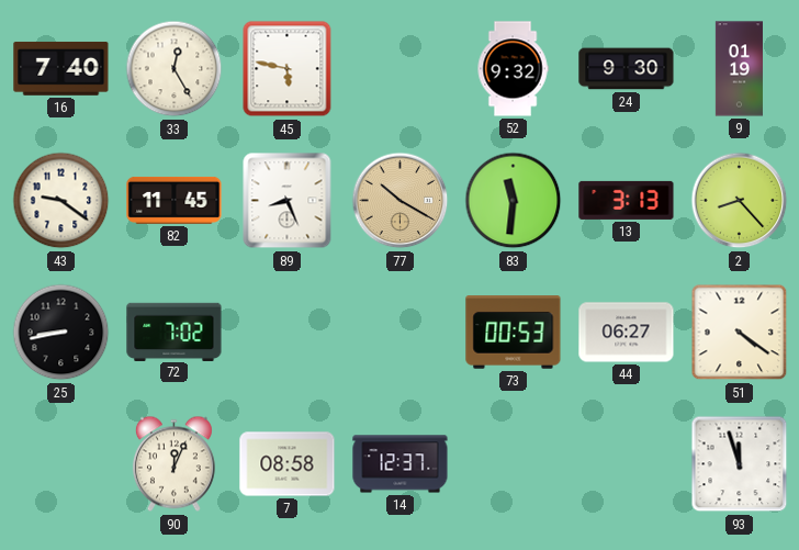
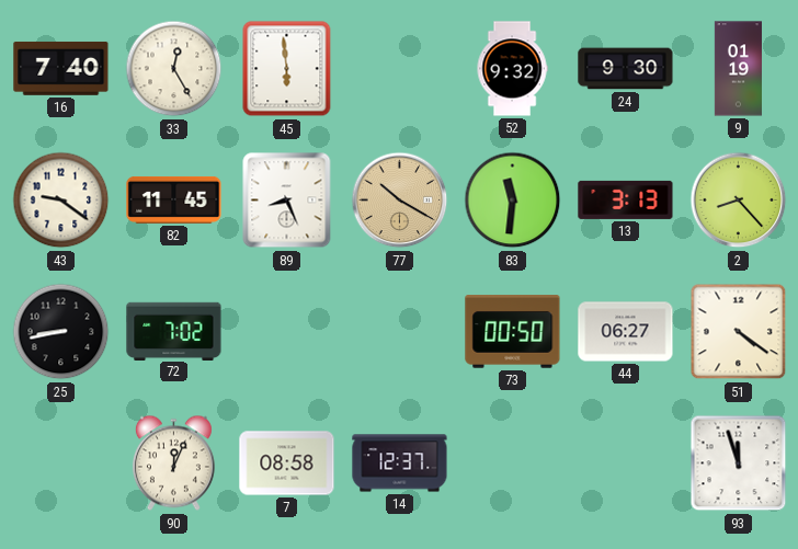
45: 5:47 -> 5:59 (287, 69)
73: 00:53 -> 00:50 (513, 332)
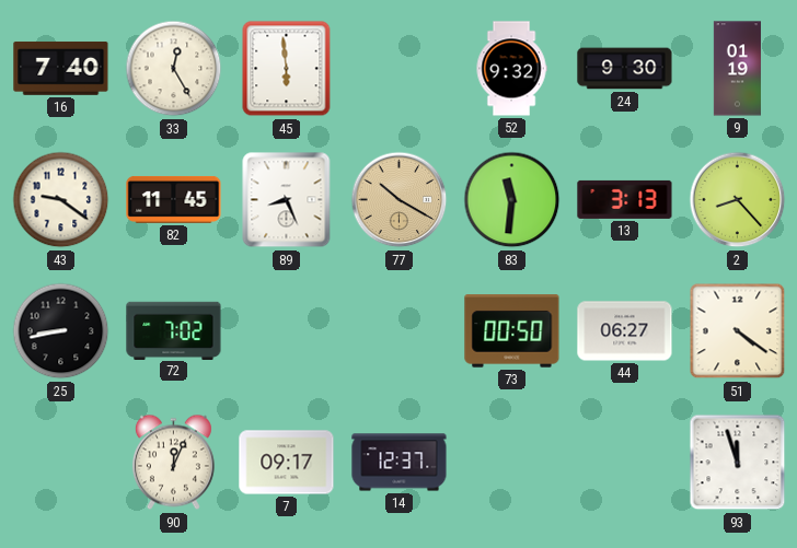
7: 08:58 -> 09:17 (287, 463)
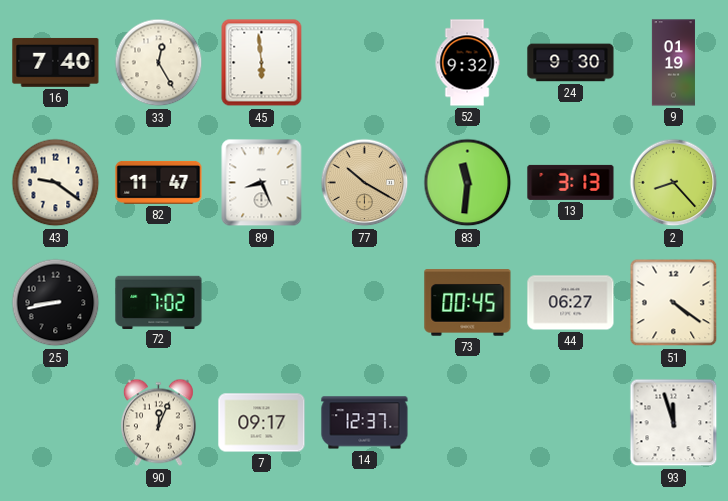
82: 11:45 -> 11:47 (159, 182)
73: 00:50 -> 00:45 (468, 303)
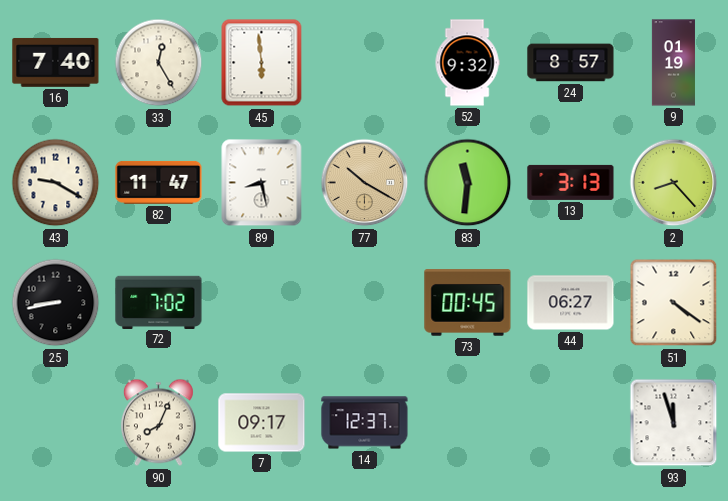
24: 9:30 -> 8:57 (571, 63)
43: 9:21 -> 9:20 (56, 183)
89: 8:26 -> 8:28 (262, 183)
90: 12:04 -> 8:04 (158, 423)
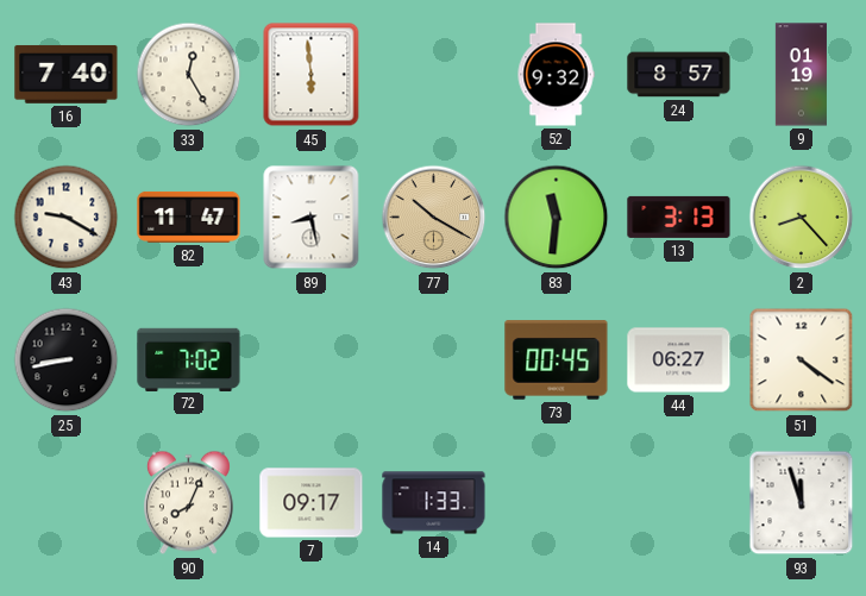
14: 12:37 -> 1:33 (434, 503)
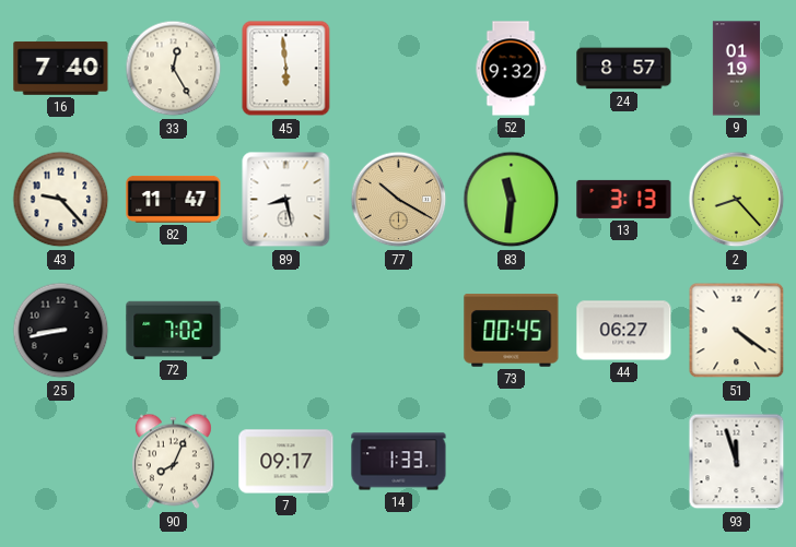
43: 9:20 -> 9:23 (61, 200)
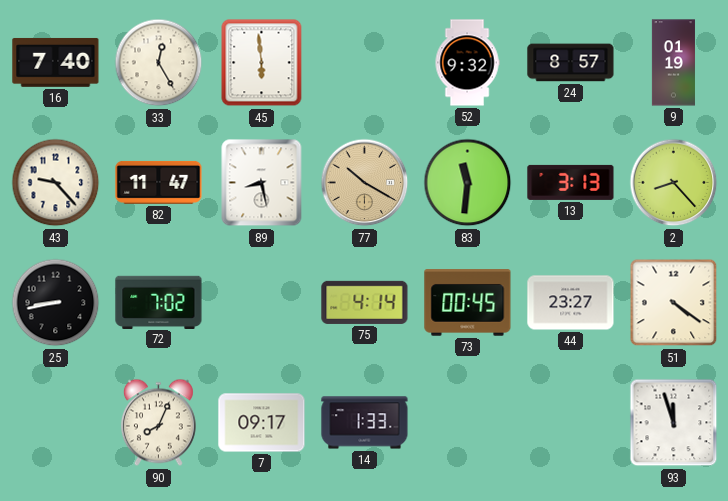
75: none -> 4:14 (365, 302)
44: 06:27 -> 23:27 (571, 303)
